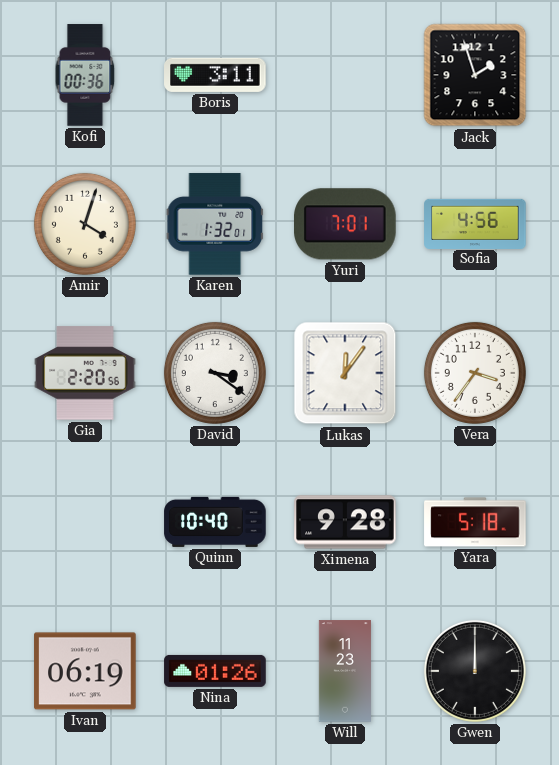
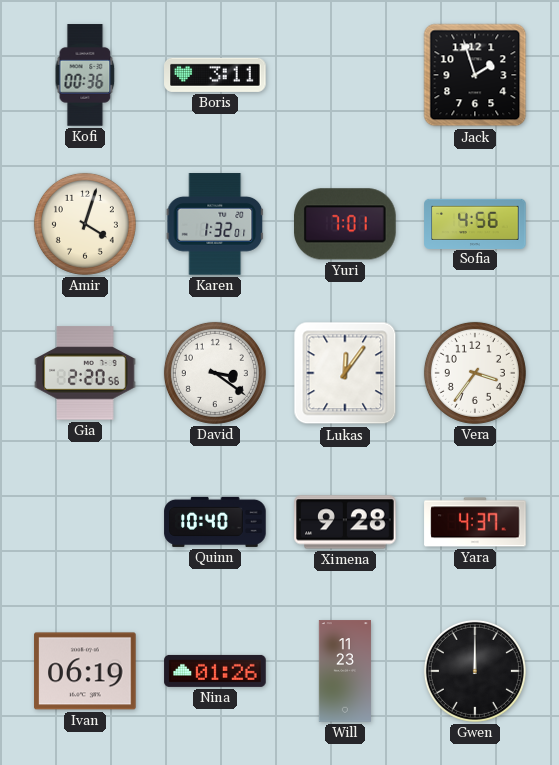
Yara: 5:18 -> 4:37 (475, 522)
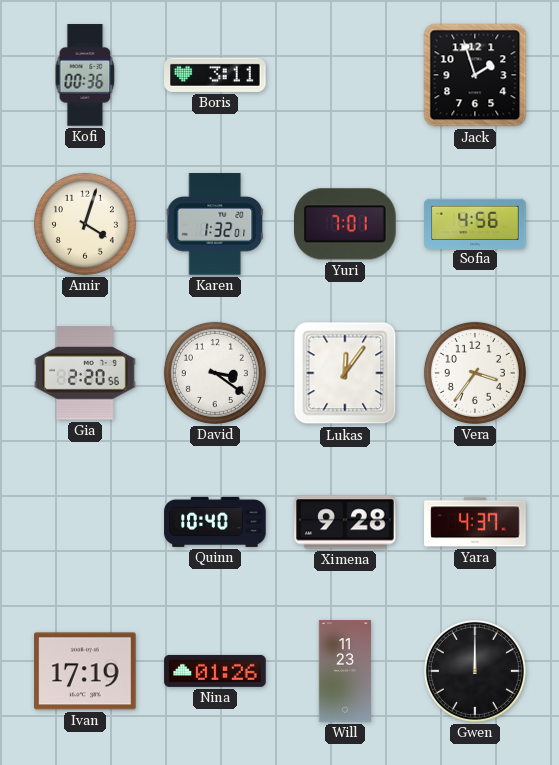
Ivan: 06:19 -> 17:19 (85, 671)
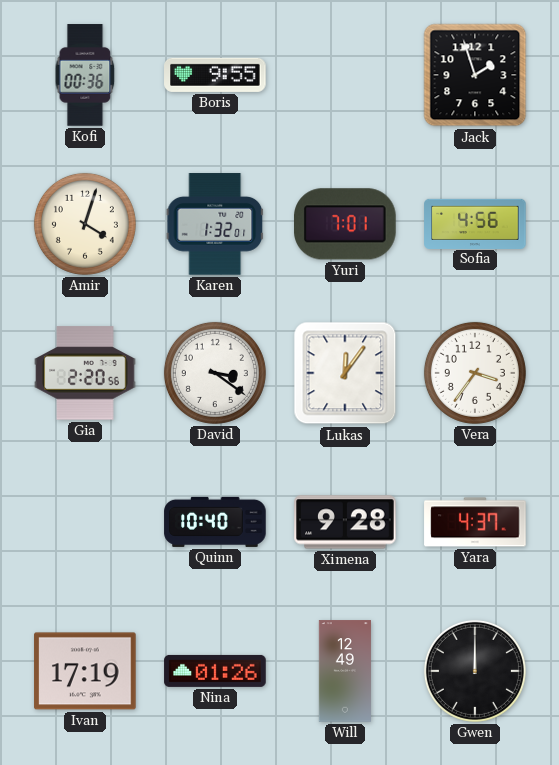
Boris: 3:11 -> 9:55 (215, 75)
Will: 11:23 -> 12:49 (345, 671)
